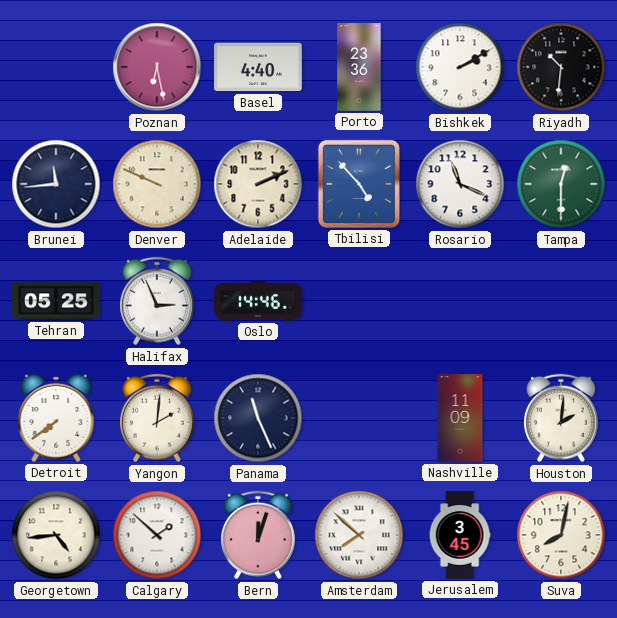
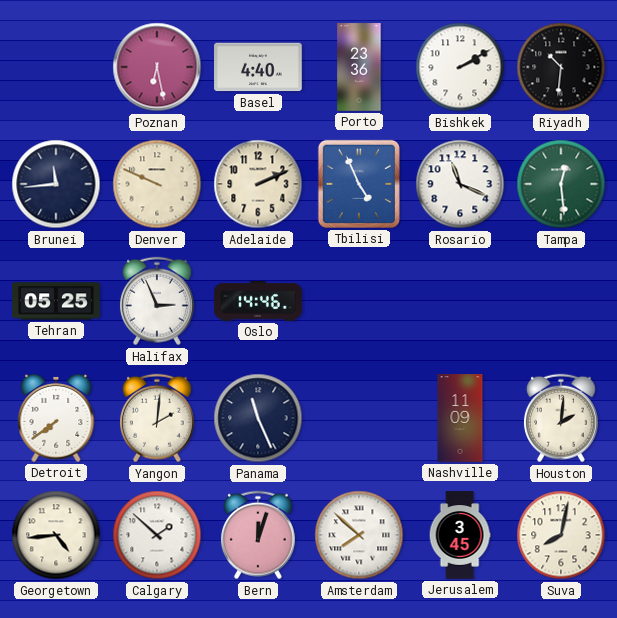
Tbilisi: 4:53 -> 4:56 (359, 184)
Tampa: 12:30 -> 12:29 (561, 184)
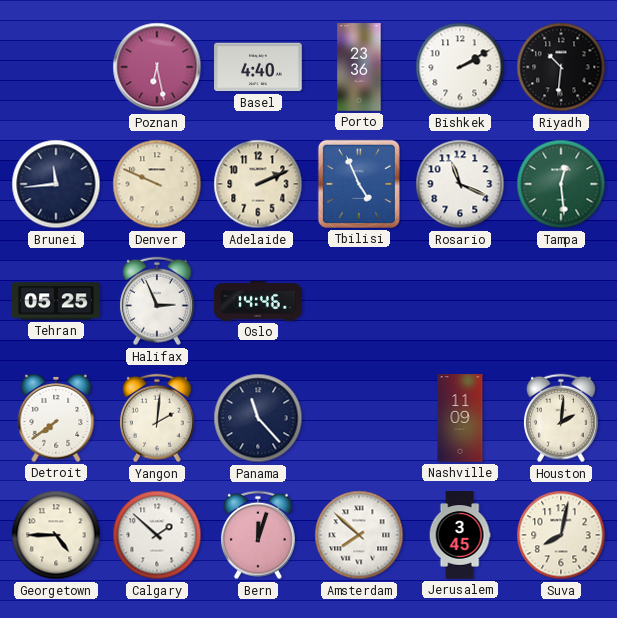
Panama: 11:26 -> 11:23 (258, 418)
Georgetown: 4:44 -> 4:45 (56, 535)
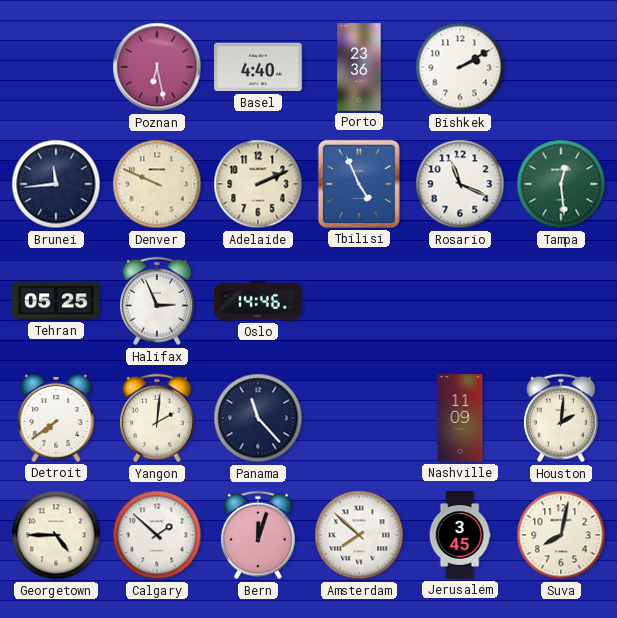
Riyadh: 10:31 -> none (561, 67)
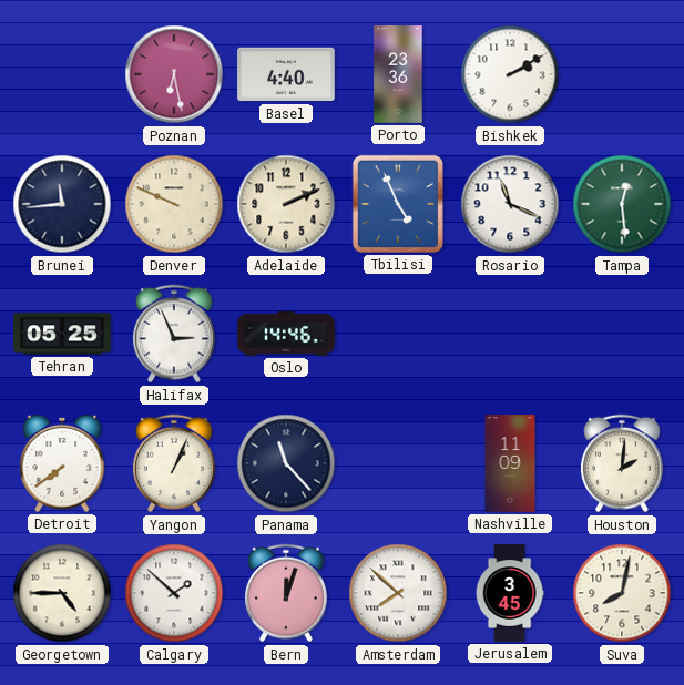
Yangon: 2:01 -> 1:04 (174, 463)
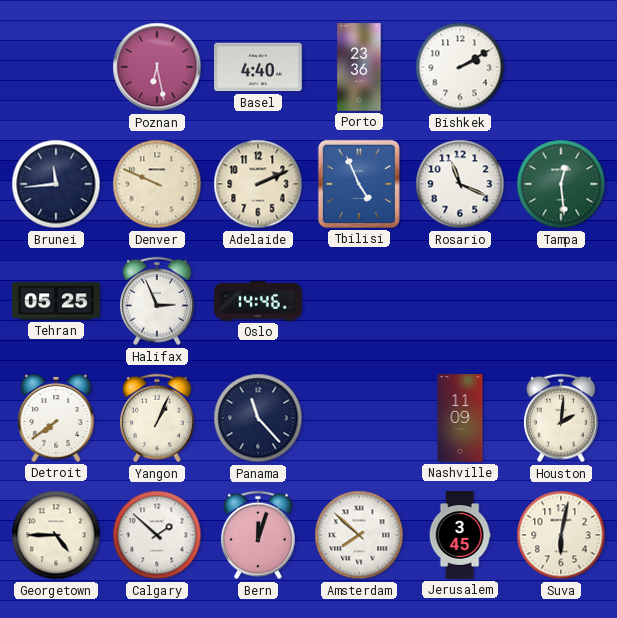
Suva: 8:02 -> 6:02 (561, 535)
